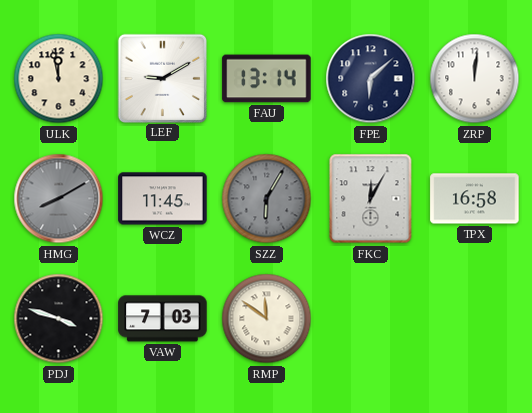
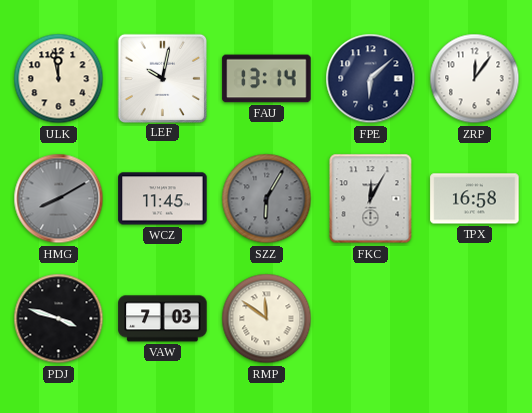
LEF: 9:10 -> 10:02 (162, 78)
ZRP: 12:01 -> 12:06 (475, 79)
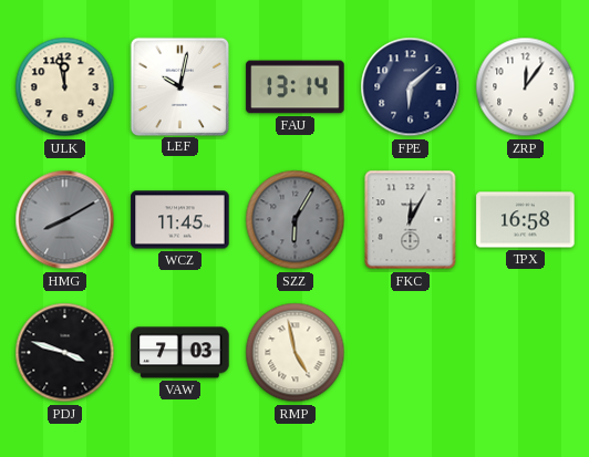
RMP: 11:51 -> 4:58 (296, 353)
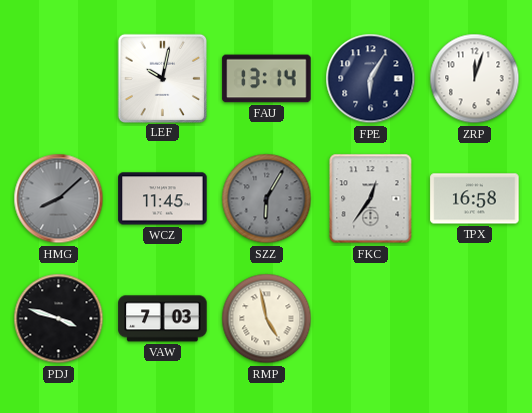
ULK: 11:58 -> none (65, 87)
FPE: 6:08 -> 6:05 (371, 79)
ZRP: 12:06 -> 12:03 (475, 79)
HMG: 8:10 -> 8:08 (59, 199)
FKC: 12:05 -> 12:36 (371, 199)
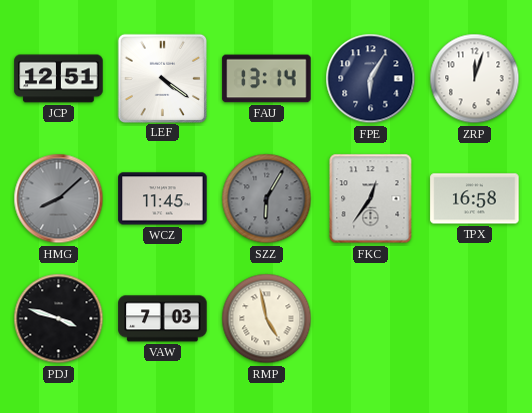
JCP: none -> 12:51 (59, 79)
LEF: 10:02 -> 4:21 (162, 78)
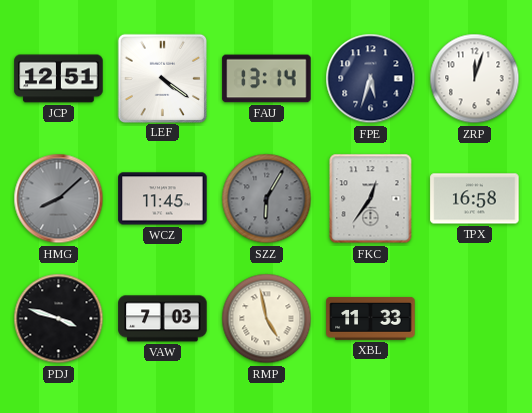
FPE: 6:05 -> 5:33 (371, 79)
XBL: none -> 11:33 (371, 318)
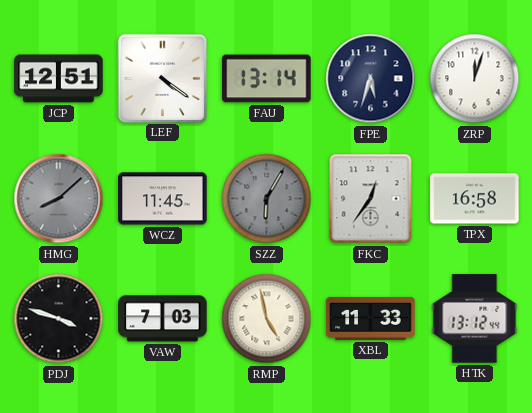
HTK: none -> 13:12 (475, 319)
